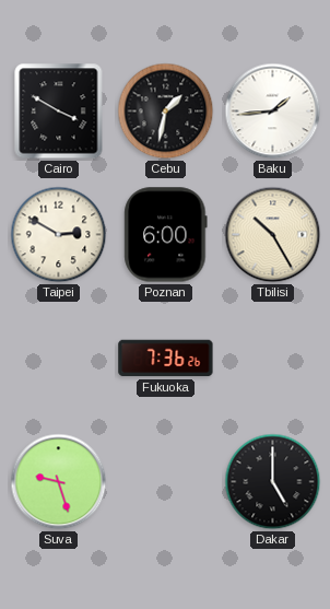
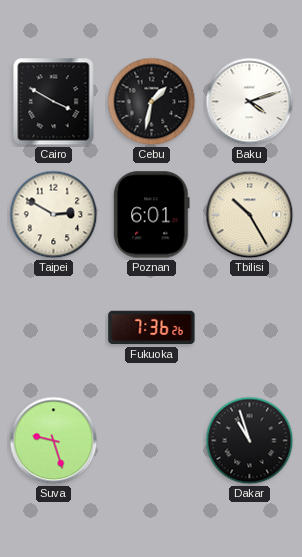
Baku: 1:44 -> 4:12 (250, 102)
Poznan: 6:00 -> 6:01 (152, 215)
Dakar: 5:00 -> 10:57 (250, 441)
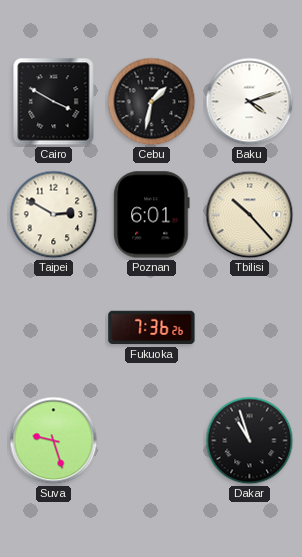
Tbilisi: 10:25 -> 10:23 (250, 215)
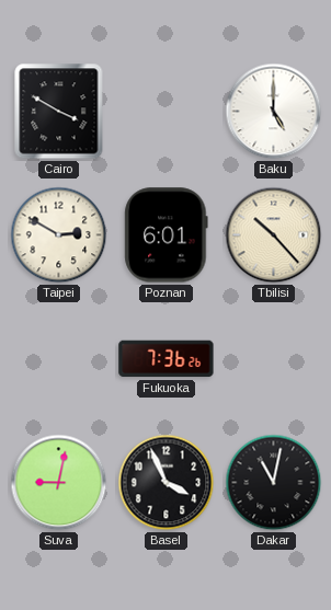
Cebu: 1:32 -> none (152, 102)
Baku: 4:12 -> 5:00 (274, 112)
Suva: 9:27 -> 9:02 (59, 483)
Basel: none -> 3:56 (167, 483)
Dakar: 10:57 -> 11:02 (274, 483)
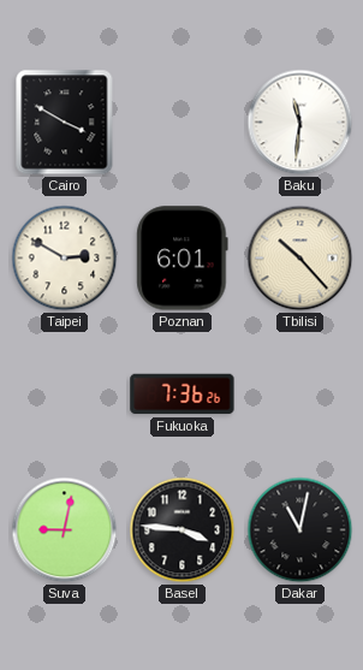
Baku: 5:00 -> 11:31 (300, 123)
Basel: 3:56 -> 3:46 (183, 530)
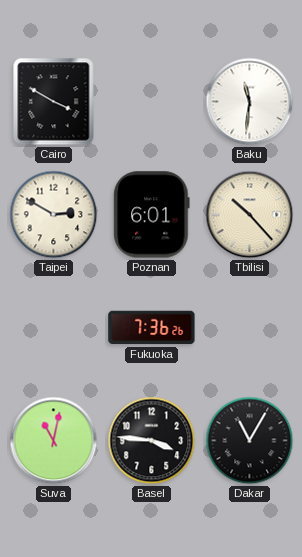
Suva: 9:02 -> 11:02 (54, 441)
Dakar: 11:02 -> 11:05 (250, 441)
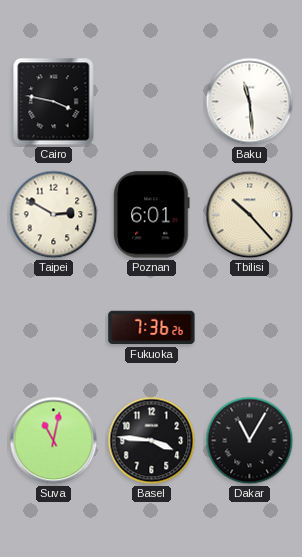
Cairo: 3:50 -> 3:47 (54, 102)
Baku: 11:31 -> 11:29 (250, 102)
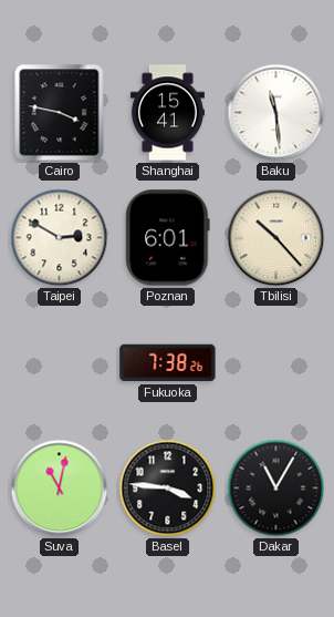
Shanghai: none -> 15:41 (167, 113)
Fukuoka: 7:36 -> 7:38 (168, 363)
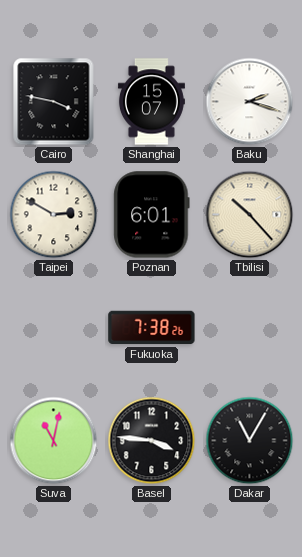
Shanghai: 15:41 -> 15:07 (151, 102)
Baku: 11:29 -> 2:18 (250, 102)
